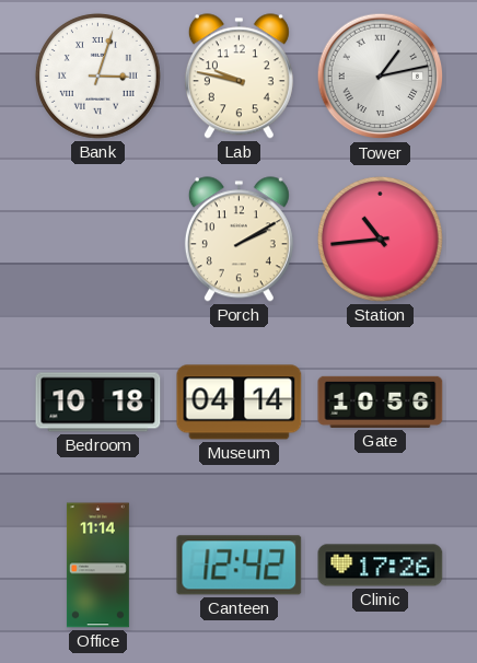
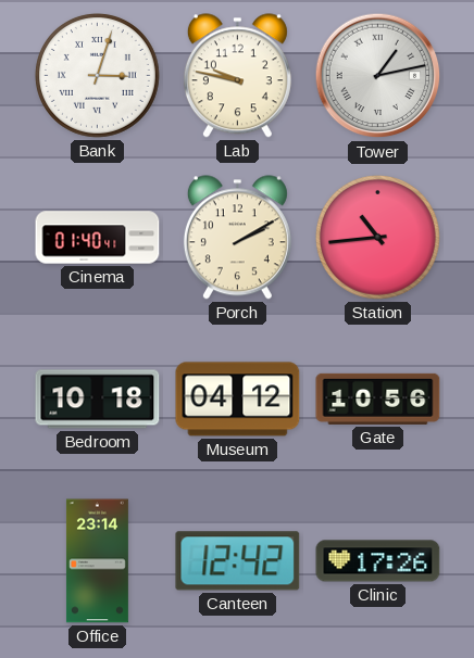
Cinema: none -> 01:40 (98, 238)
Museum: 04:14 -> 04:12 (238, 400)
Office: 11:14 -> 23:14 (97, 561)
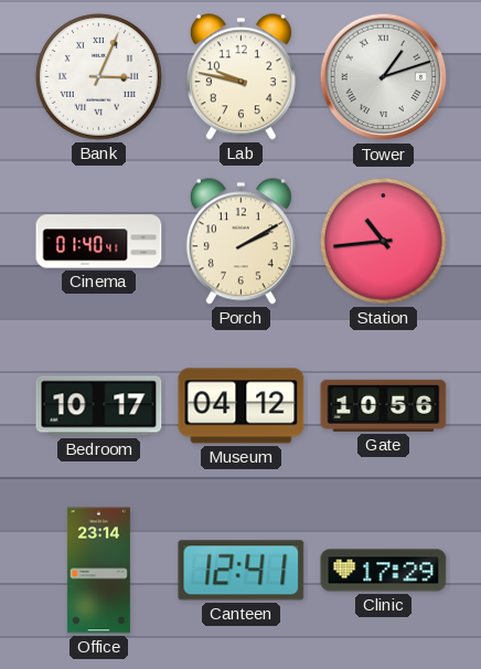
Bank: 3:03 -> 3:04 (98, 76)
Tower: 1:13 -> 1:12 (384, 77)
Bedroom: 10:18 -> 10:17 (99, 406)
Canteen: 12:42 -> 12:41 (242, 571)
Clinic: 17:26 -> 17:29 (384, 571)
